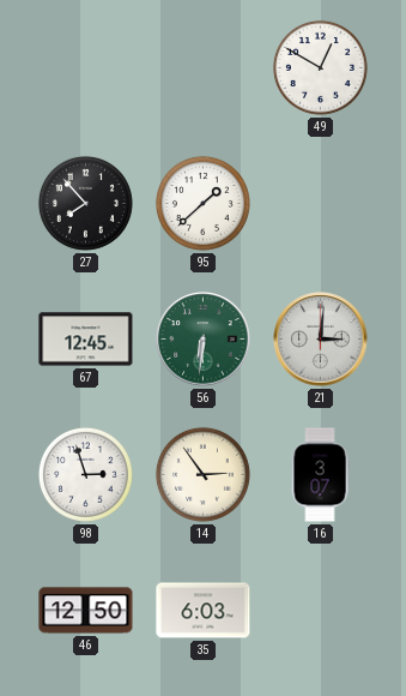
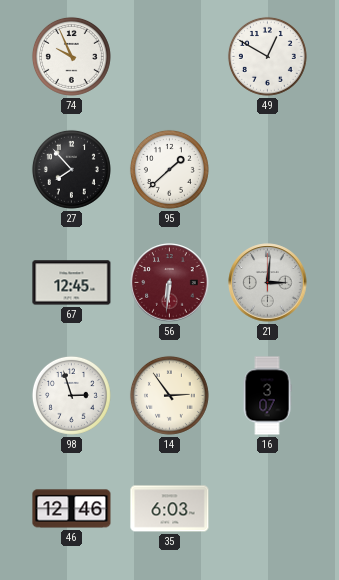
74: none -> 9:56 (71, 56)
56 dial: green -> burgundy (170, 283)
46: 12:50 -> 12:46 (72, 509)
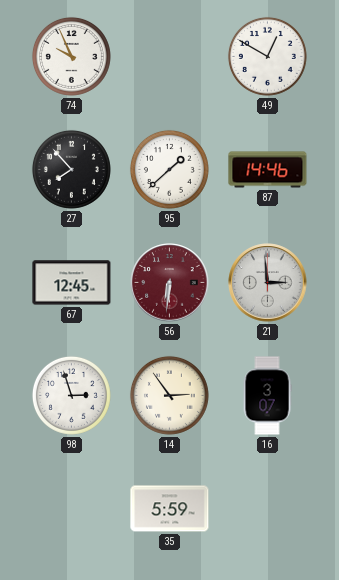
87: none -> 14:46 (268, 170)
21: 3:01 -> 2:59 (268, 283)
46: 12:46 -> none (72, 509)
35: 6:03 -> 5:59 (170, 509)
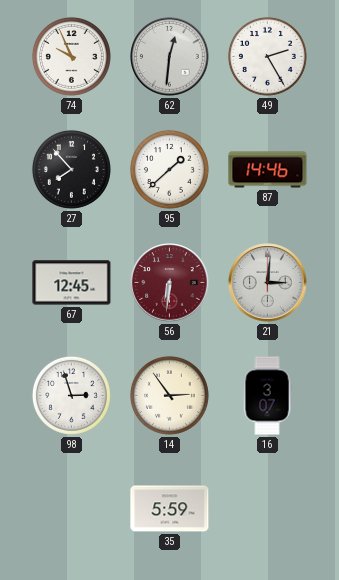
62: none -> 12:31 (170, 57)
49: 12:50 -> 2:25 (267, 56)
21: 2:59 -> 3:01 (268, 283)
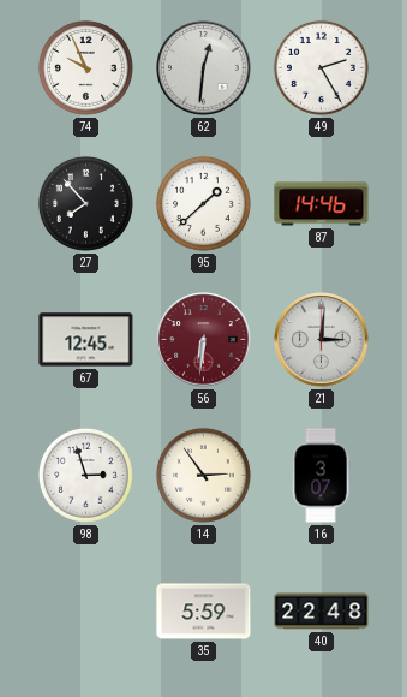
40: none -> 22:48 (322, 612)
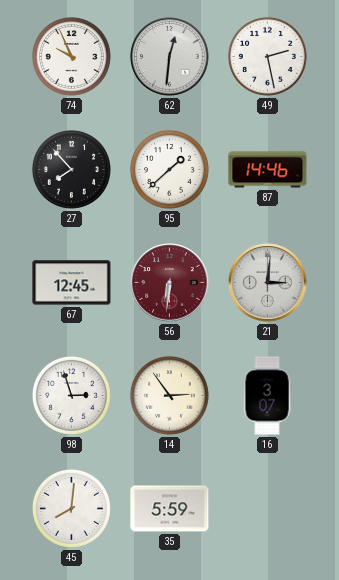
49: 2:25 -> 2:28 (267, 56)
45: none -> 8:01 (71, 508)
40: 22:48 -> none (322, 612)
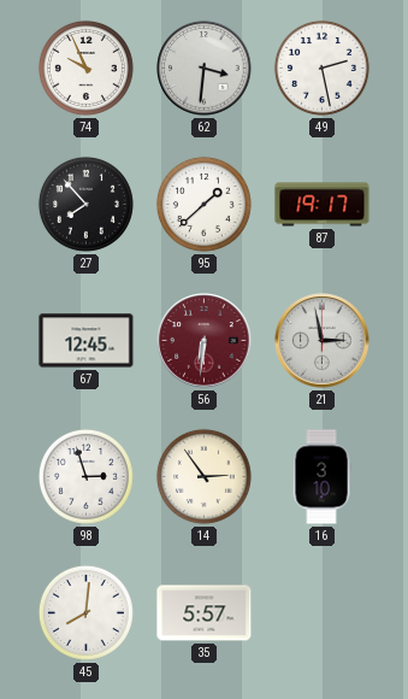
62: 12:31 -> 3:31 (205, 69)
87: 14:46 -> 19:17 (323, 205)
21: 3:01 -> 2:58 (323, 341)
16: 3:07 -> 3:10 (321, 477)
35: 5:59 -> 5:57 (205, 613)
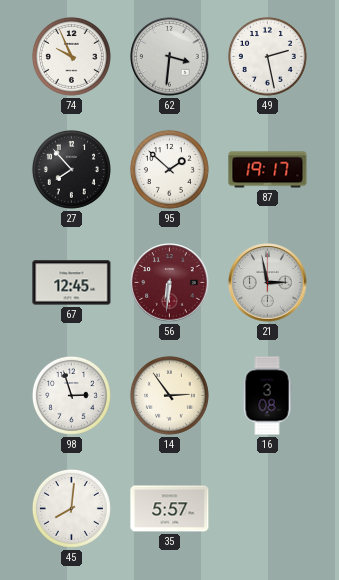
95: 1:38 -> 1:52 (169, 169)
16: 3:10 -> 3:08 (267, 396)
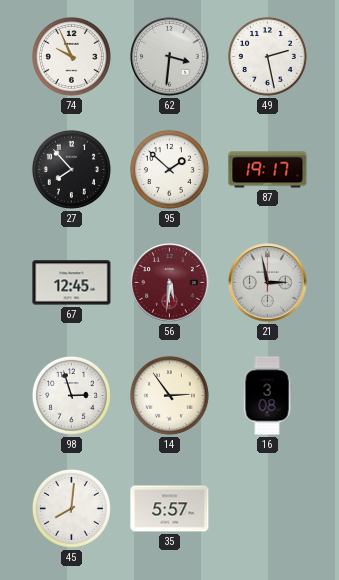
56: 6:31 -> 5:31 (170, 283)
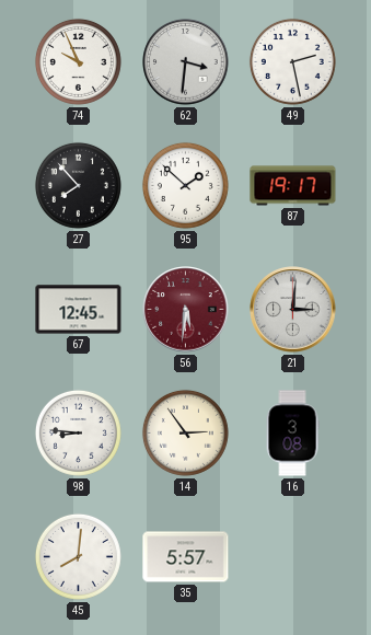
21: 2:58 -> 3:01 (293, 310)
98: 2:57 -> 8:46 (78, 432)
